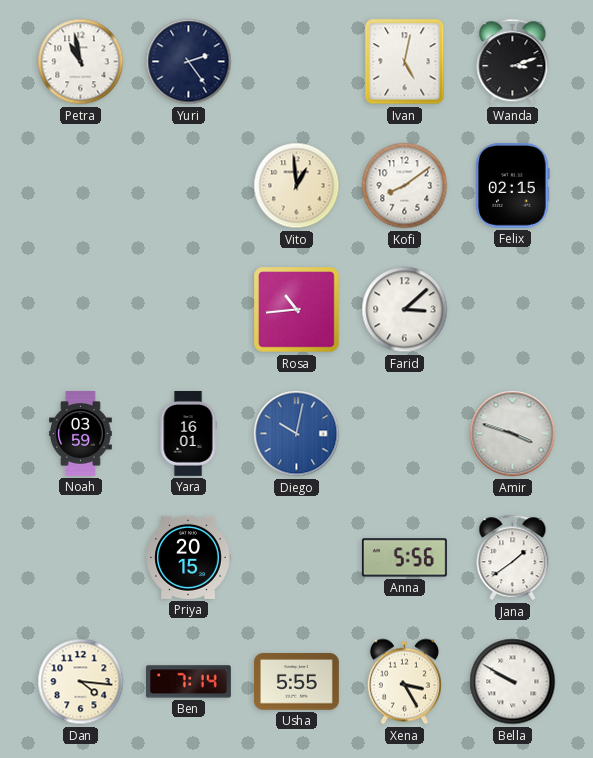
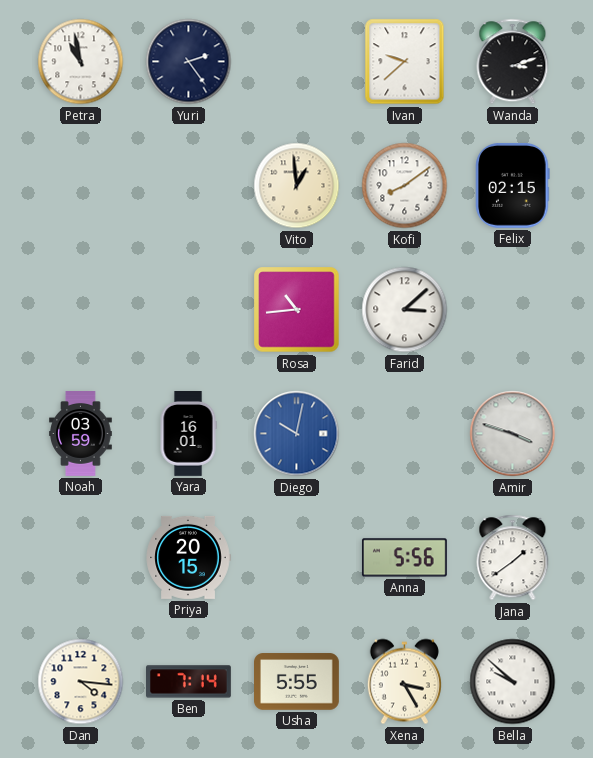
Ivan: 5:02 -> 9:38 (405, 62)
Bella: 9:50 -> 9:52 (513, 682)
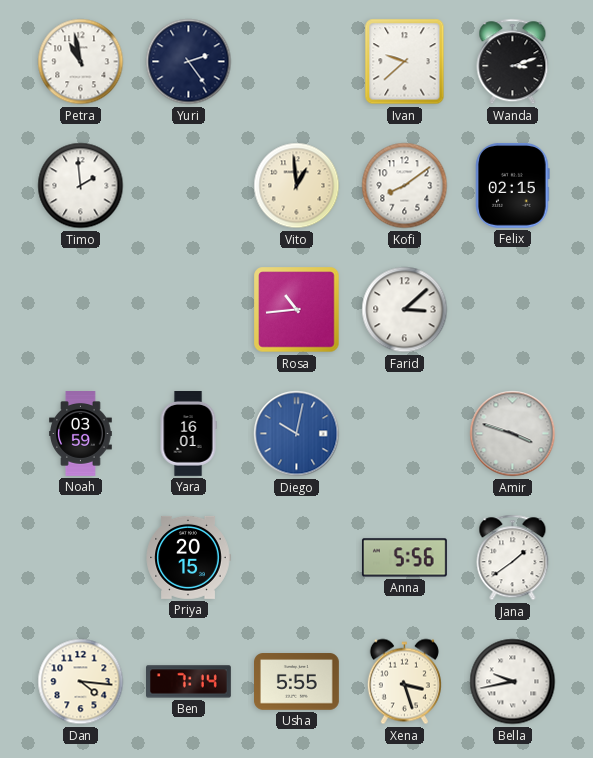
Timo: none -> 1:59 (81, 186)
Xena: 3:25 -> 3:27 (404, 682)
Bella: 9:52 -> 9:43 (513, 682)
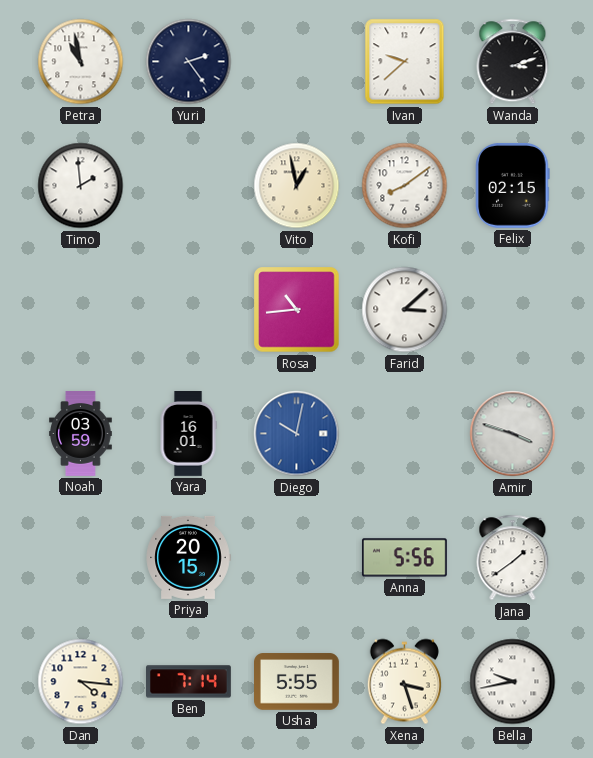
Vito: 12:59 -> 12:58 (297, 186)
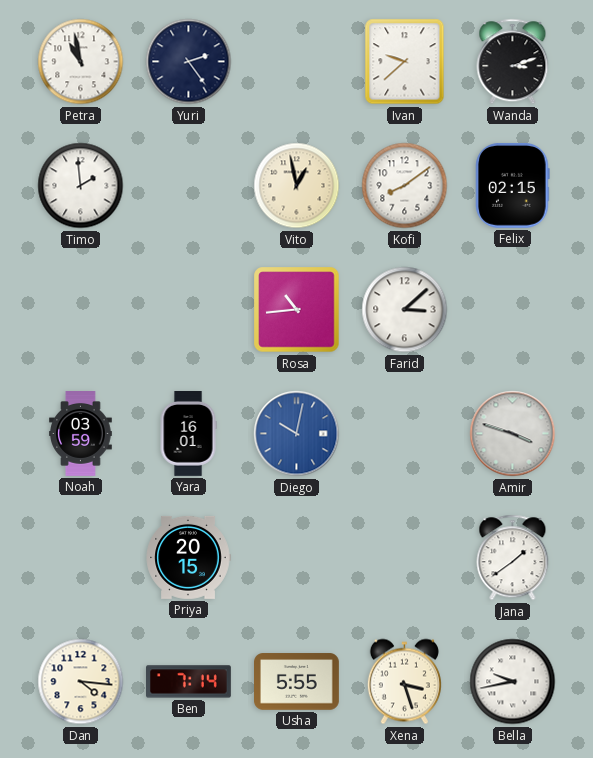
Anna: 5:56 -> none (404, 558)
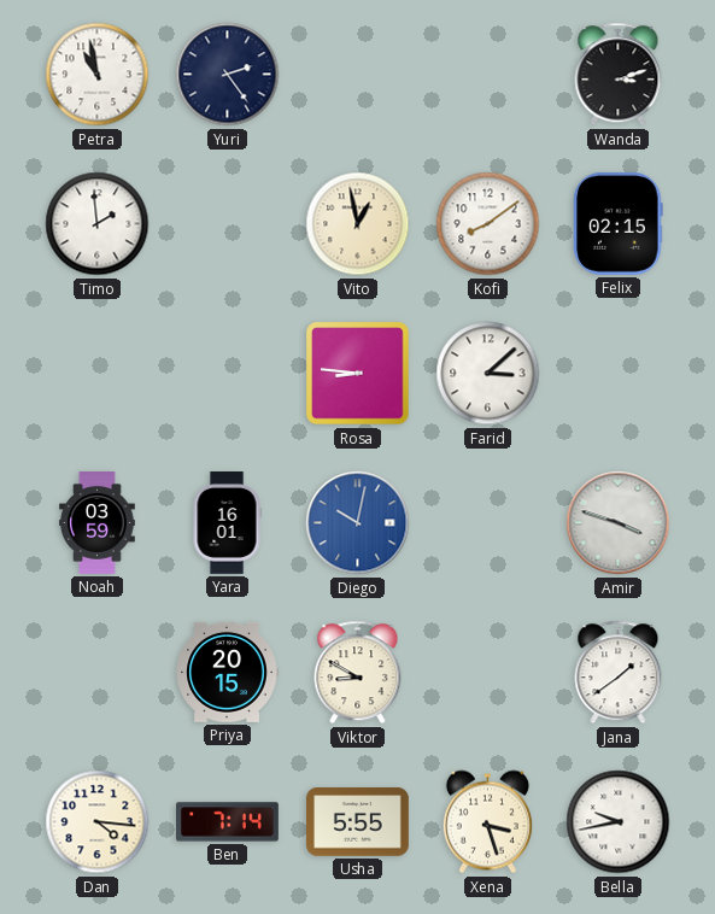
Ivan: 9:38 -> none (405, 62)
Rosa: 10:44 -> 8:46 (358, 374)
Viktor: none -> 8:50 (358, 673)
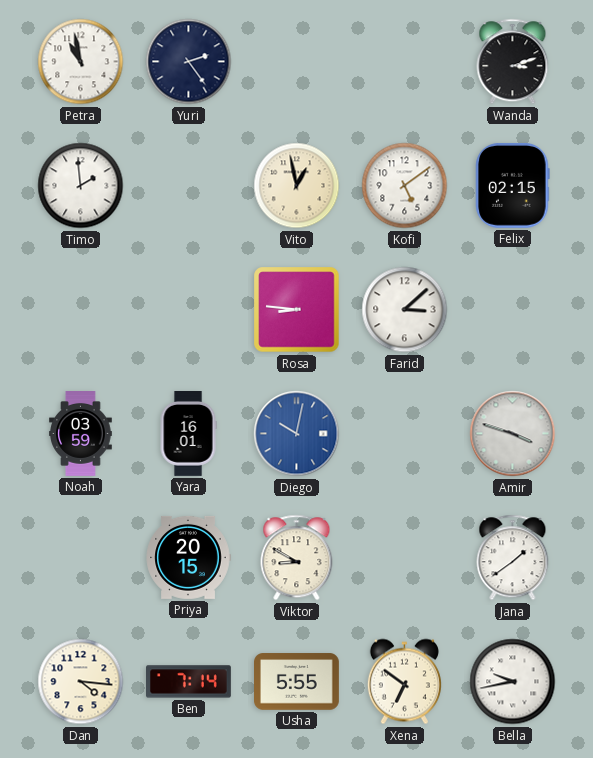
Kofi: 8:09 -> 5:09 (405, 186)
Xena: 3:27 -> 6:51 (404, 682)
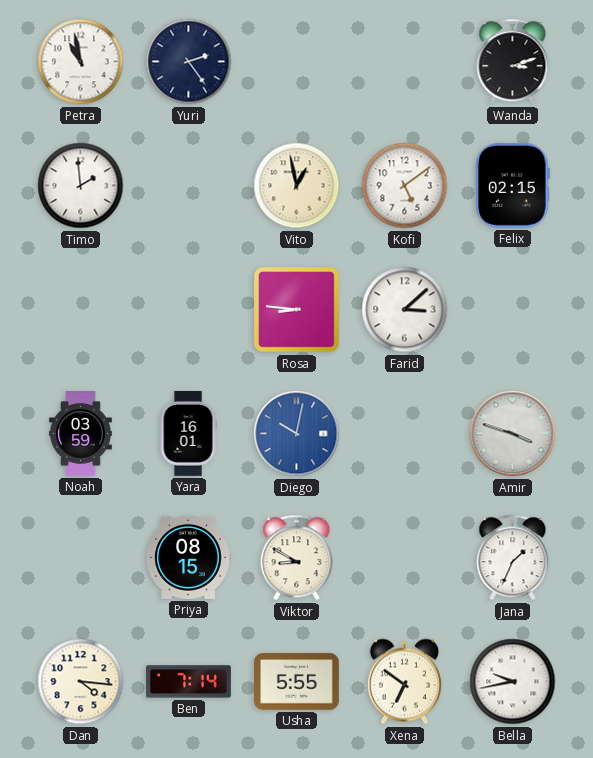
Priya: 20:15 -> 08:15 (188, 557)
Jana: 1:39 -> 1:34 (513, 558)
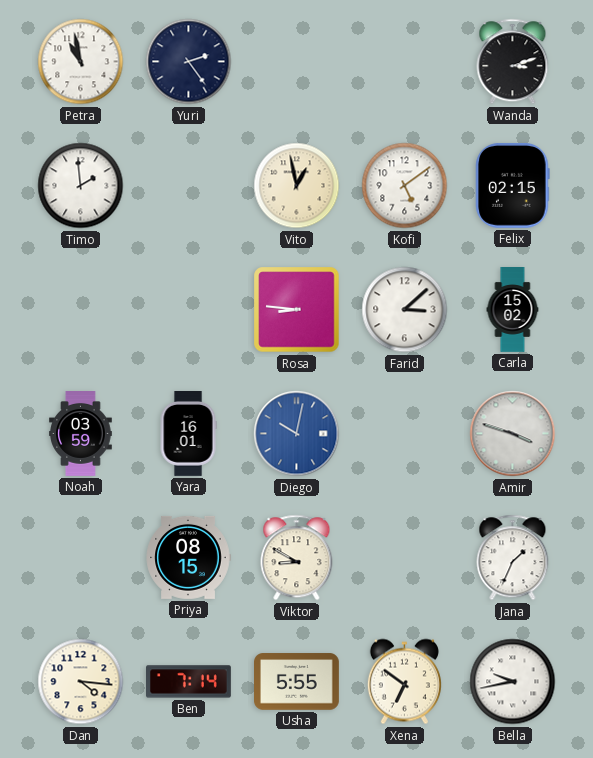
Carla: none -> 15:02 (513, 310)
